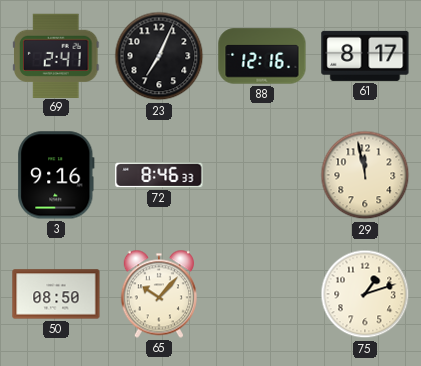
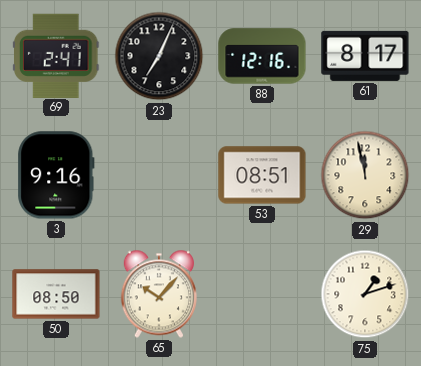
72: 8:46 -> none (159, 175)
53: none -> 08:51 (262, 175)
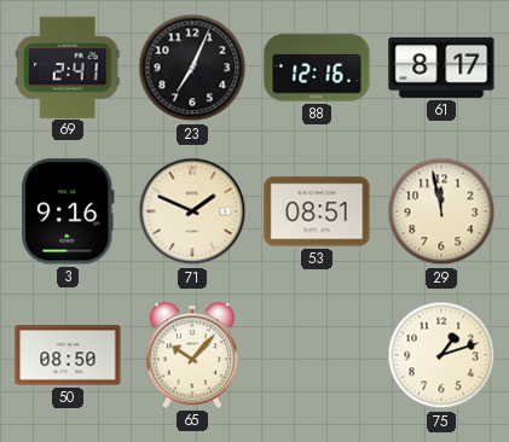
71: none -> 1:49 (192, 211)
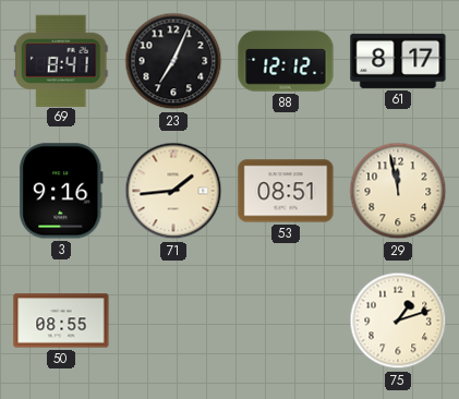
69: 2:41 -> 8:41 (62, 60)
88: 12:16 -> 12:12 (286, 61)
71: 1:49 -> 1:44 (173, 191)
50: 08:50 -> 08:55 (61, 321)
65: 10:07 -> none (192, 355)
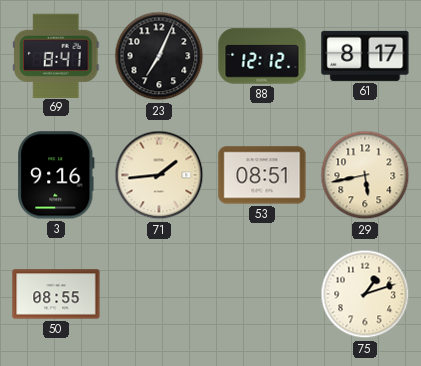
29: 11:58 -> 5:43 (365, 175)
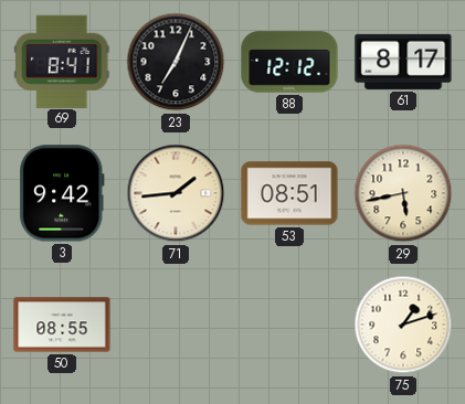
3: 9:16 -> 9:42 (62, 193)
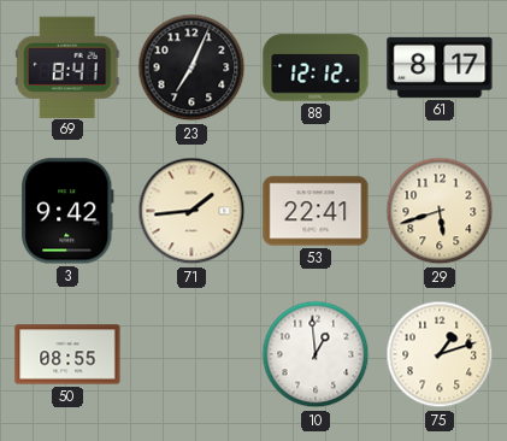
53: 08:51 -> 22:41 (316, 211)
29: 5:43 -> 5:42 (440, 211)
10: none -> 12:59 (316, 354)
